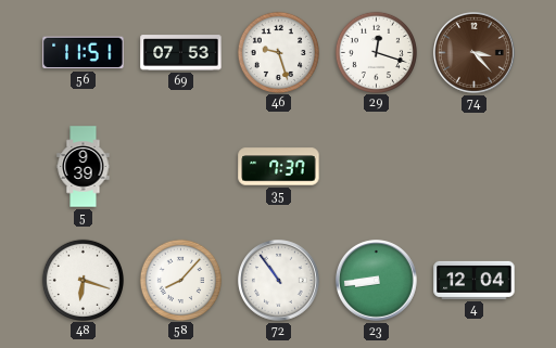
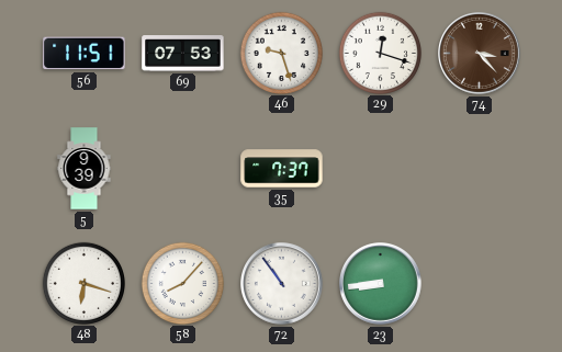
4: 12:04 -> none (475, 280)
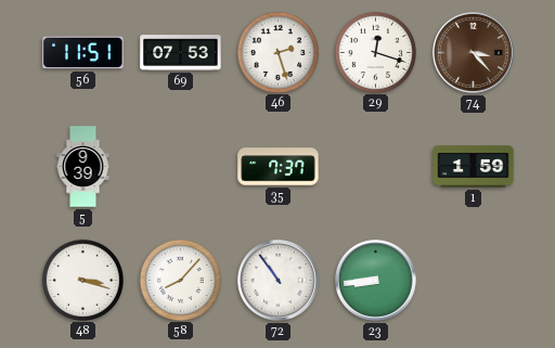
46: 9:27 -> 2:27 (277, 52)
1: none -> 1:59 (474, 167)
48: 6:18 -> 3:18 (82, 280)
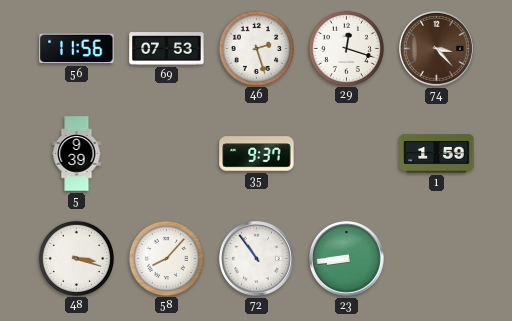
56: 11:51 -> 11:56 (77, 49)
35: 7:37 -> 9:37 (257, 154)
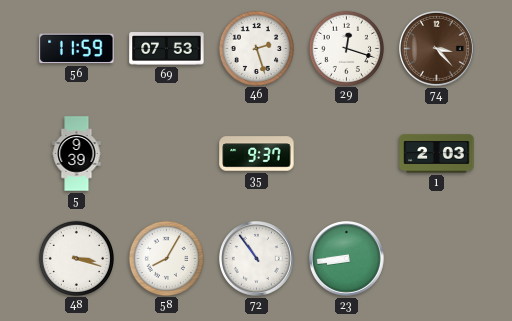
56: 11:56 -> 11:59 (77, 49)
1: 1:59 -> 2:03 (437, 154)
58: 8:07 -> 8:05 (166, 258)
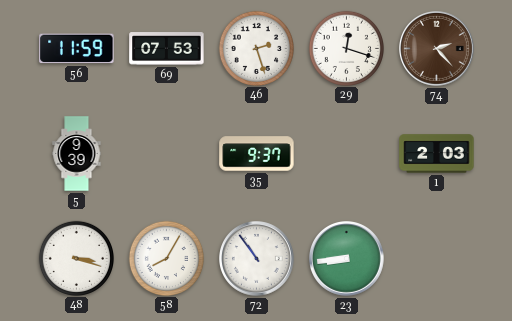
74: 3:23 -> 2:23 (437, 49)
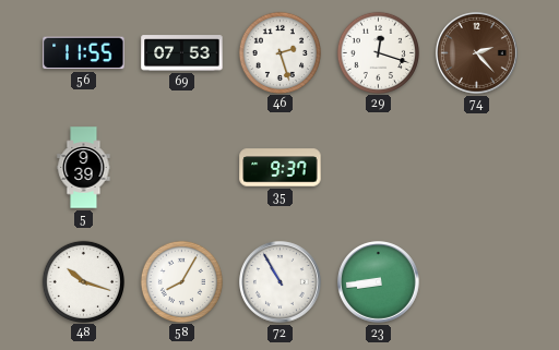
56: 11:59 -> 11:55 (84, 53)
1: 2:03 -> none (437, 154)
48: 3:18 -> 10:18 (83, 281)
72: 10:54 -> 10:55 (281, 282)
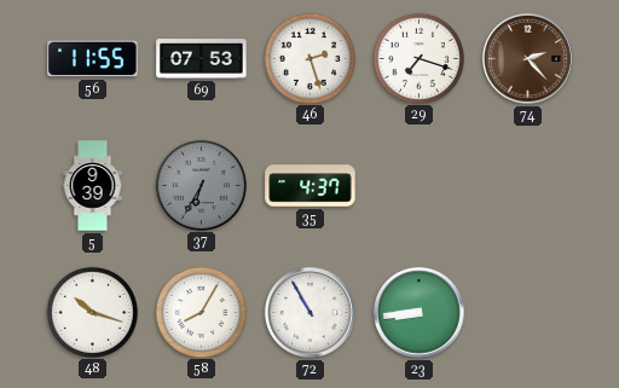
29: 12:18 -> 7:18 (418, 58)
37: none -> 6:35 (201, 185)
35: 9:37 -> 4:37 (311, 186)
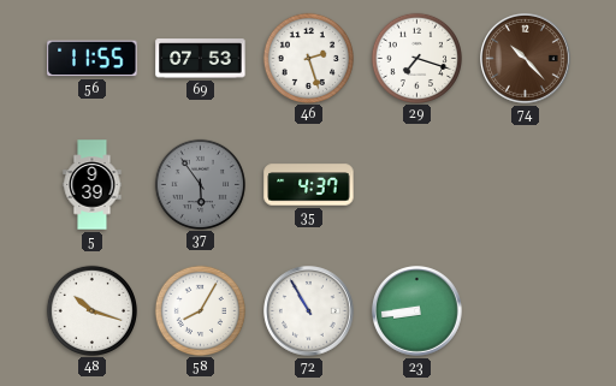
74: 2:23 -> 10:23 (526, 59)
37: 6:35 -> 5:54 (200, 184)
